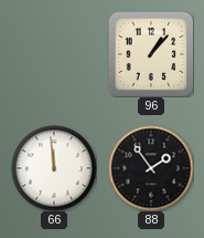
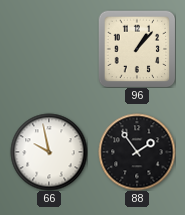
66: 11:59 -> 9:58 (49, 152)
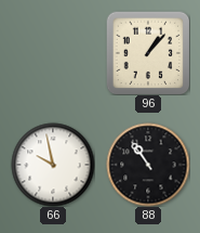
88: 1:54 -> 10:54 (148, 165)
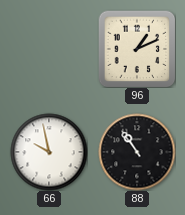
96: 1:07 -> 1:11 (137, 49)
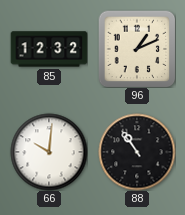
85: none -> 12:32 (49, 49)
66: 9:58 -> 10:01 (49, 152)
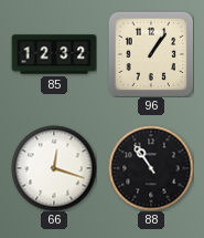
96: 1:11 -> 1:06 (151, 54)
66: 10:01 -> 12:18 (54, 168)
